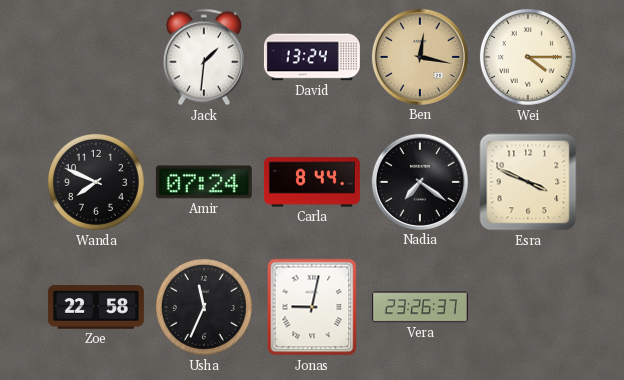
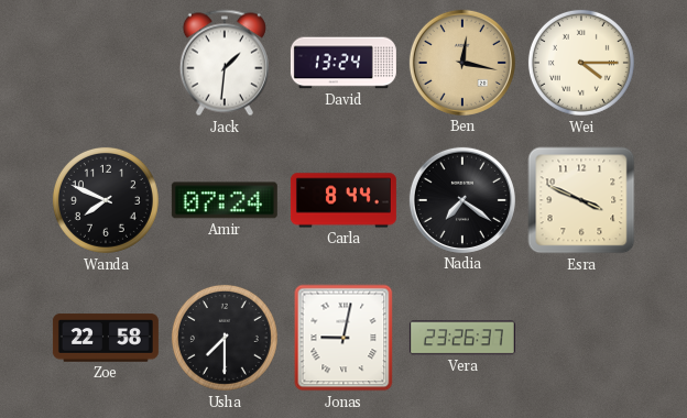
Usha: 11:34 -> 7:30 (225, 338)
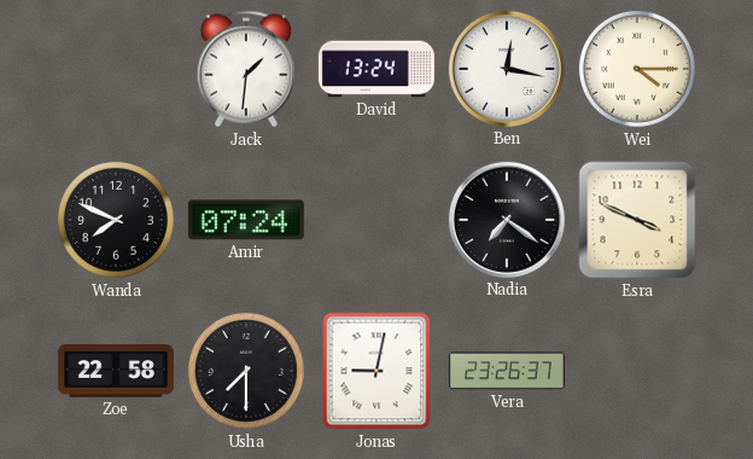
Ben dial: champagne -> white (507, 69)
Carla: 8:44 -> none (343, 200)
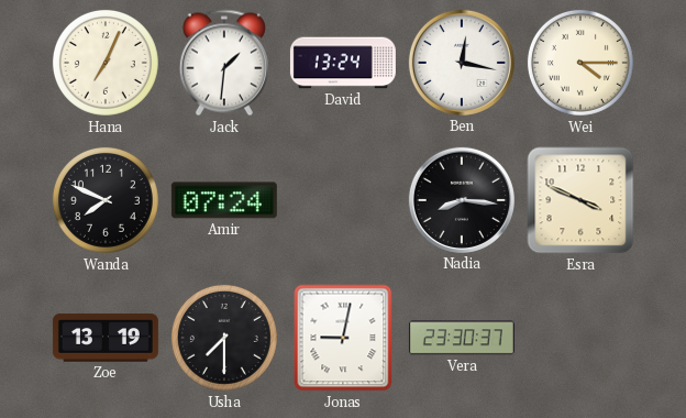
Hana: none -> 7:04 (106, 63)
Nadia: 7:21 -> 8:16 (462, 200)
Zoe: 22:58 -> 13:19 (106, 338)
Vera: 23:26 -> 23:30 (462, 338)
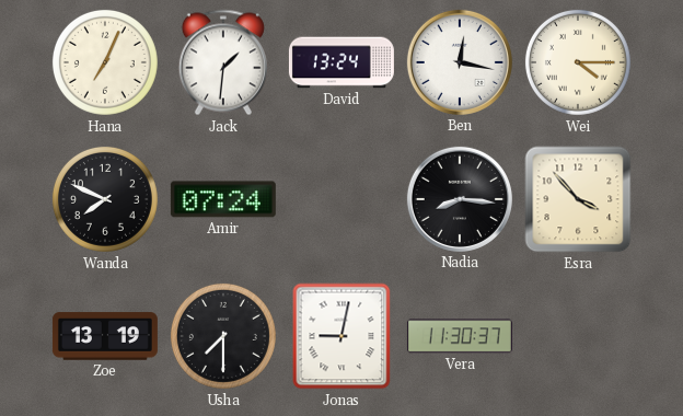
Esra: 3:49 -> 3:53 (578, 199)
Vera: 23:30 -> 11:30 (460, 336)
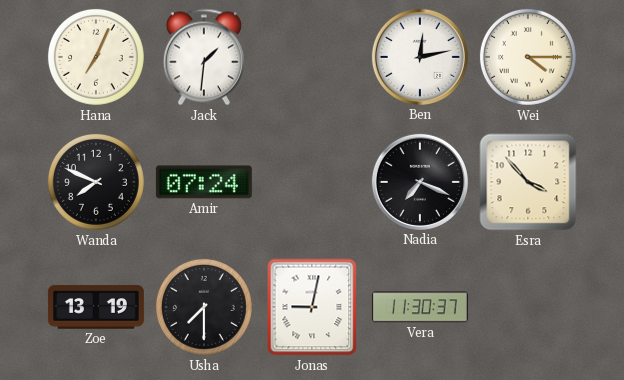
David: 13:24 -> none (342, 62)
Ben: 12:17 -> 12:13 (420, 57)
Nadia: 8:16 -> 7:19 (420, 182)
